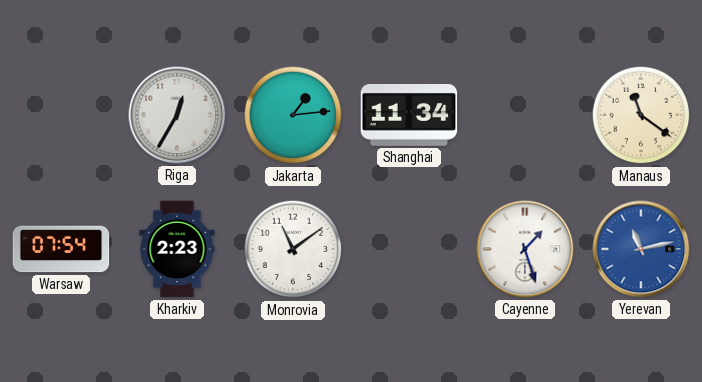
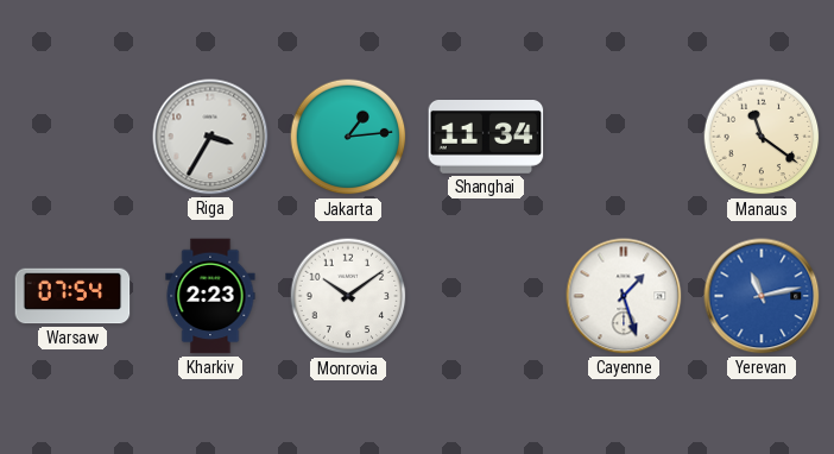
Riga: 12:35 -> 3:35 (210, 137)
Monrovia: 11:09 -> 10:09 (348, 296)
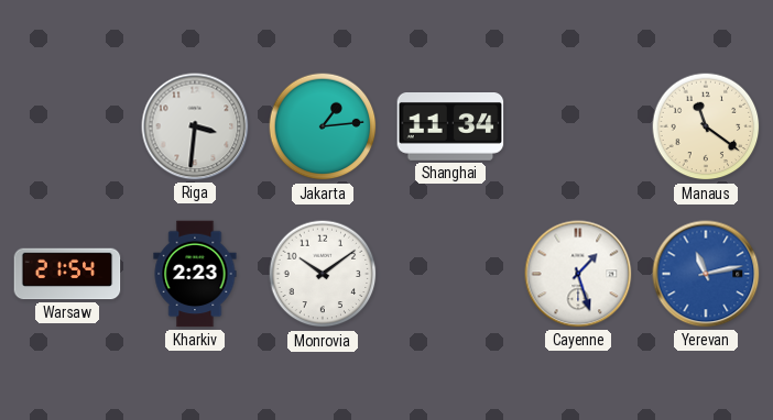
Riga: 3:35 -> 3:31 (195, 126)
Warsaw: 07:54 -> 21:54 (67, 274)
